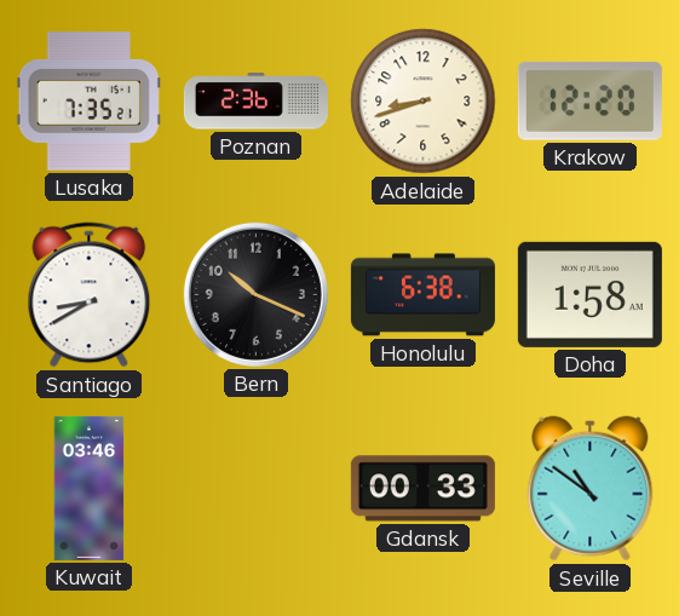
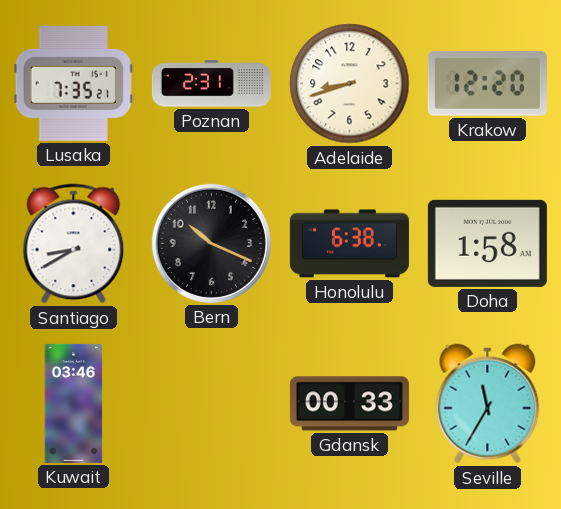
Poznan: 2:36 -> 2:31 (211, 84)
Seville: 10:51 -> 11:35 (488, 404)
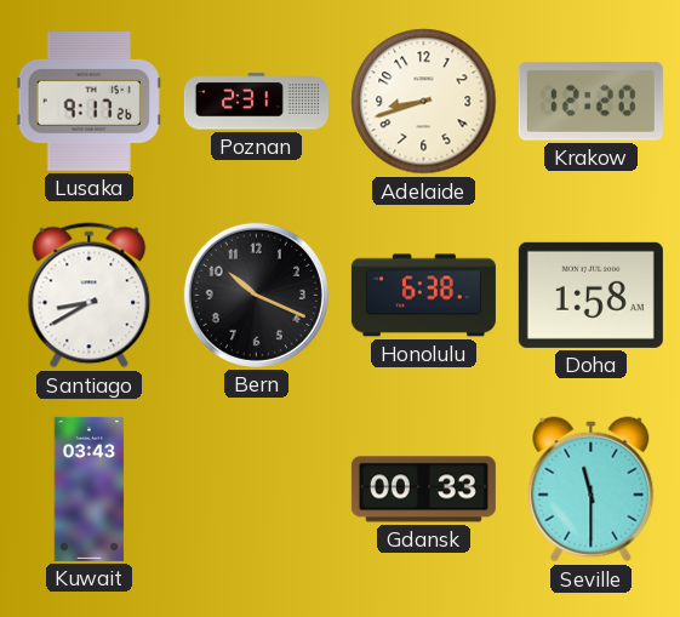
Lusaka: 7:35 -> 9:17 (88, 102)
Kuwait: 03:46 -> 03:43 (90, 489)
Seville: 11:35 -> 11:30 (592, 490)
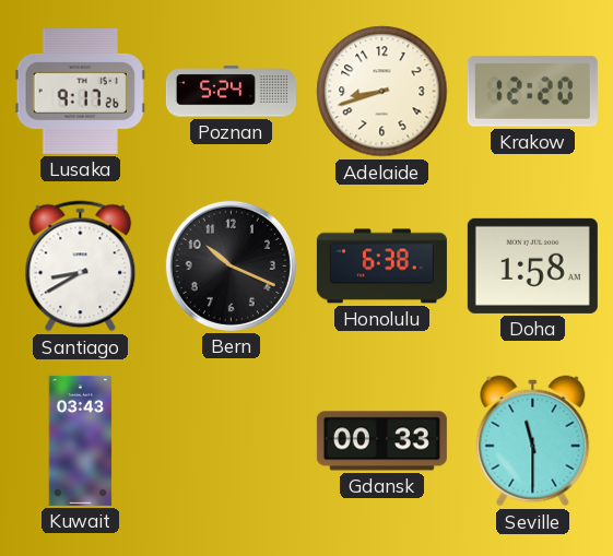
Poznan: 2:31 -> 5:24 (231, 92)
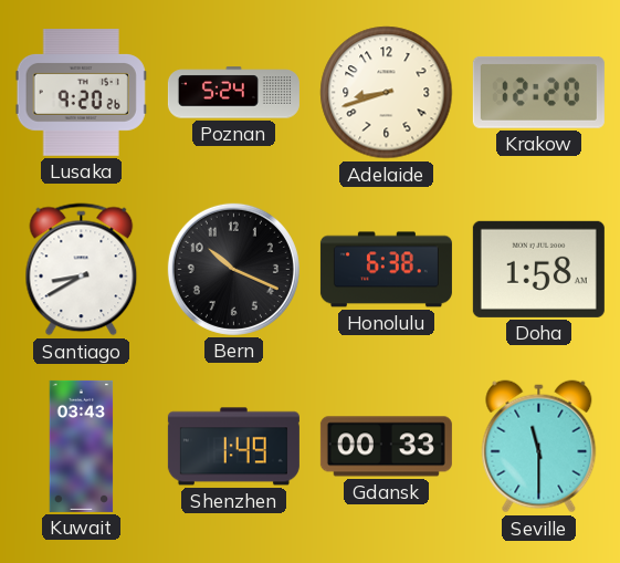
Lusaka: 9:17 -> 9:20 (81, 93)
Shenzhen: none -> 1:49 (233, 447)
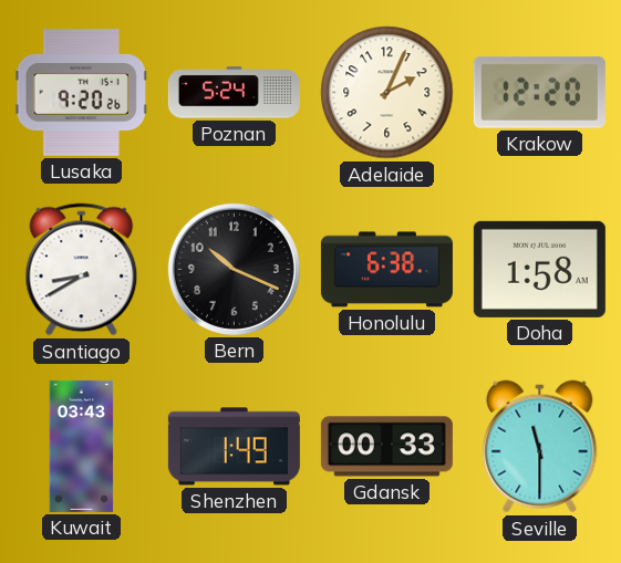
Adelaide: 8:42 -> 2:04 (387, 93)
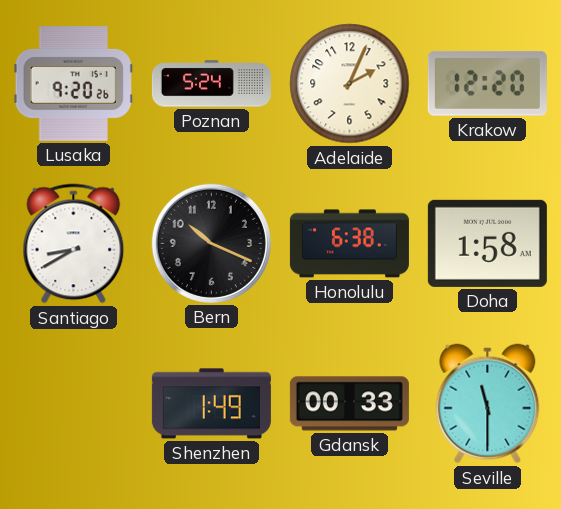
Kuwait: 03:43 -> none (82, 446)
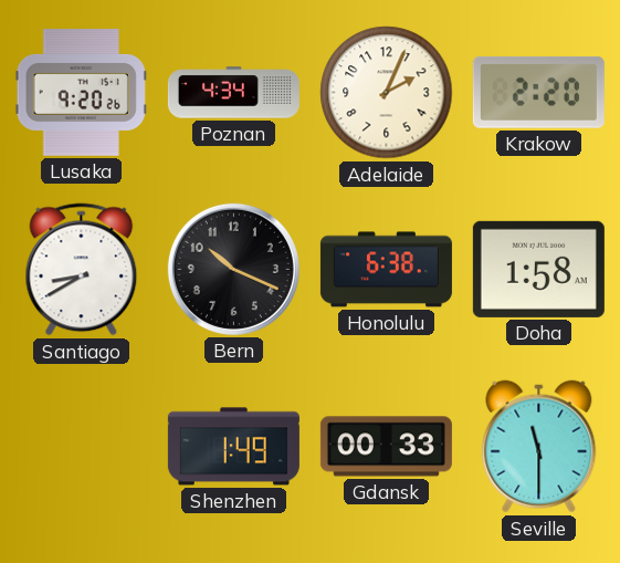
Poznan: 5:24 -> 4:34 (233, 93)
Krakow: 12:20 -> 2:20 (538, 92)
